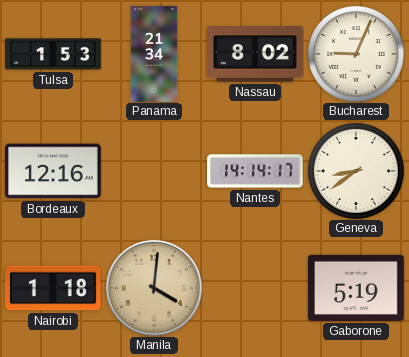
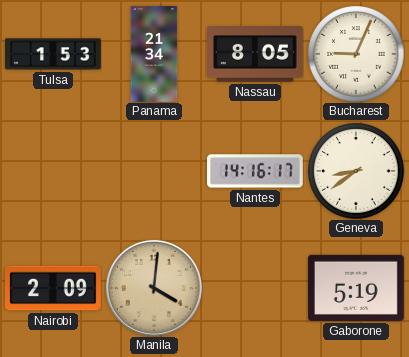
Nassau: 8:02 -> 8:05 (256, 54)
Bordeaux: 12:16 -> none (54, 171)
Nantes: 14:14 -> 14:16 (256, 171)
Nairobi: 1:18 -> 2:09 (54, 288)
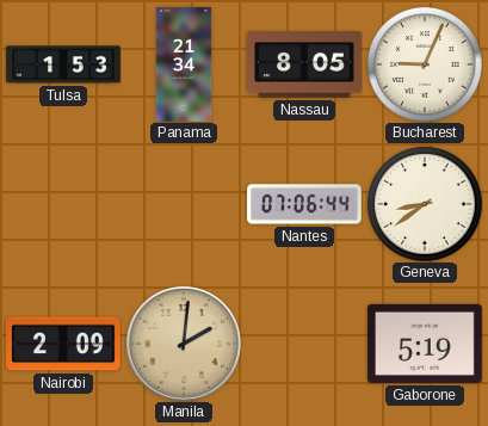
Nantes: 14:16 -> 07:06 (305, 204)
Manila: 4:01 -> 2:01 (184, 344)
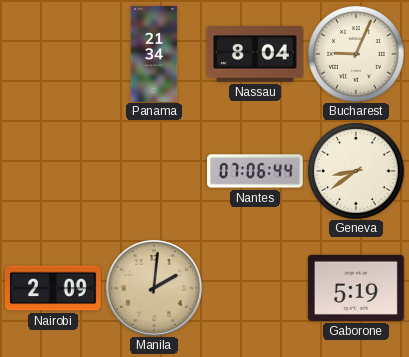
Tulsa: 1:53 -> none (63, 64)
Nassau: 8:05 -> 8:04 (256, 54)
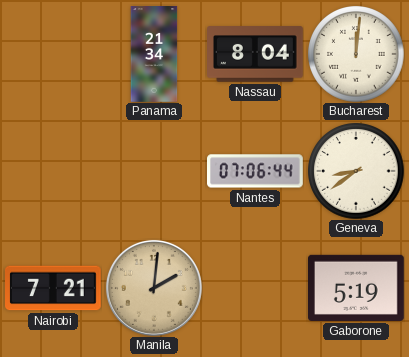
Bucharest: 9:04 -> 12:01 (356, 54)
Nairobi: 2:09 -> 7:21 (54, 288)
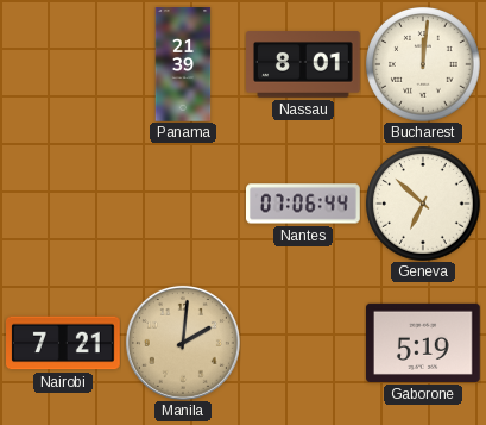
Panama: 21:34 -> 21:39 (183, 64)
Nassau: 8:04 -> 8:01 (304, 64)
Geneva: 8:39 -> 6:52 (423, 204)
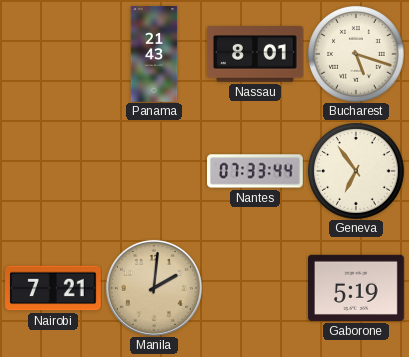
Panama: 21:39 -> 21:43 (154, 54)
Bucharest: 12:01 -> 5:18 (356, 54)
Nantes: 07:06 -> 07:33 (256, 171)
Geneva: 6:52 -> 6:54 (356, 171)
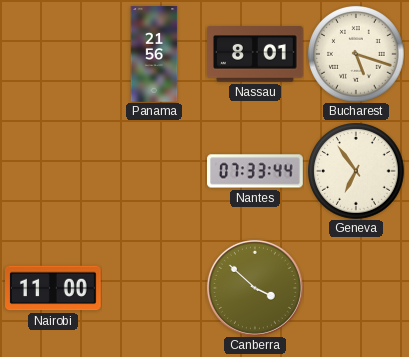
Panama: 21:43 -> 21:56 (154, 54)
Nairobi: 7:21 -> 11:00 (54, 288)
Manila: 2:01 -> none (154, 288)
Canberra: none -> 3:52 (255, 288)
Gaborone: 5:19 -> none (357, 288)
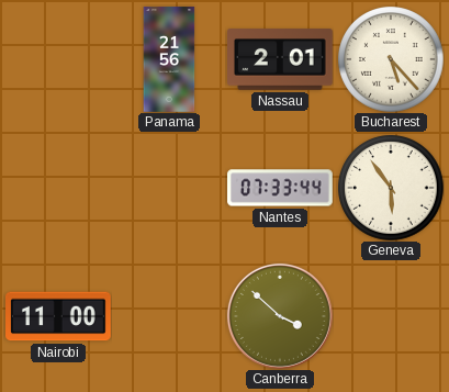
Nassau: 8:01 -> 2:01 (281, 59)
Bucharest: 5:18 -> 5:23 (391, 59)
Geneva: 6:54 -> 5:54 (391, 188)
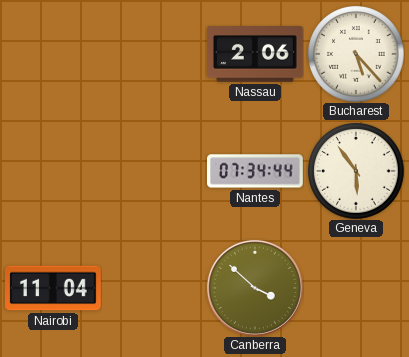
Panama: 21:56 -> none (169, 59)
Nassau: 2:01 -> 2:06 (256, 54)
Nantes: 07:33 -> 07:34 (256, 171)
Nairobi: 11:00 -> 11:04 (54, 288)
